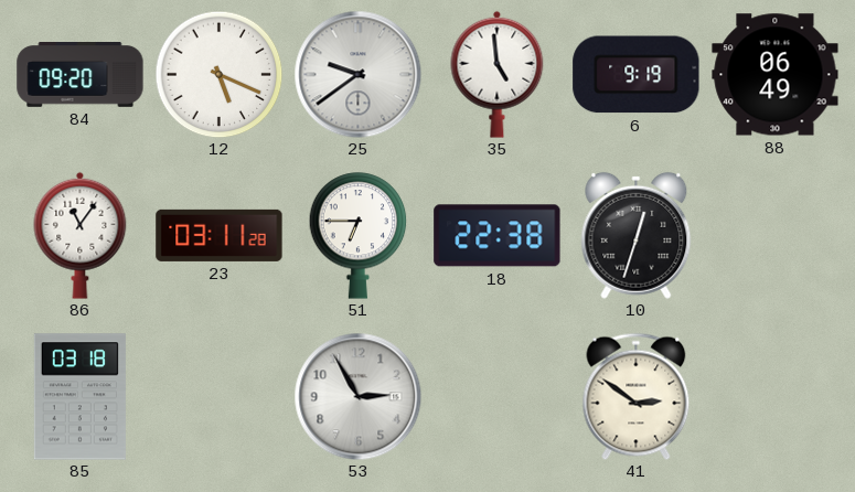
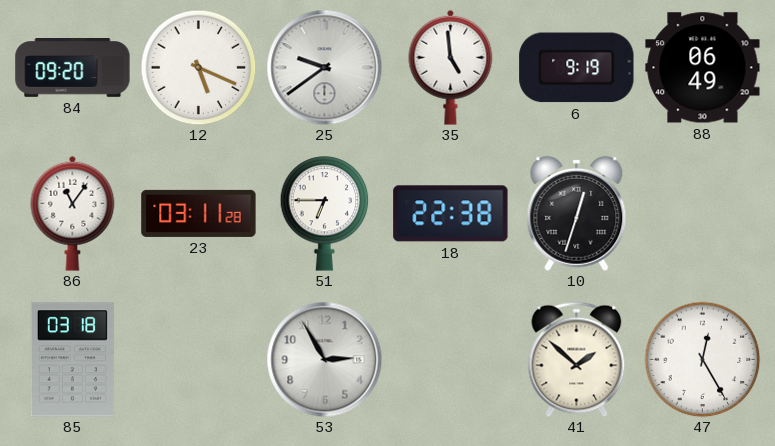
41: 2:51 -> 1:52 (577, 359)
47: none -> 12:25 (702, 359)
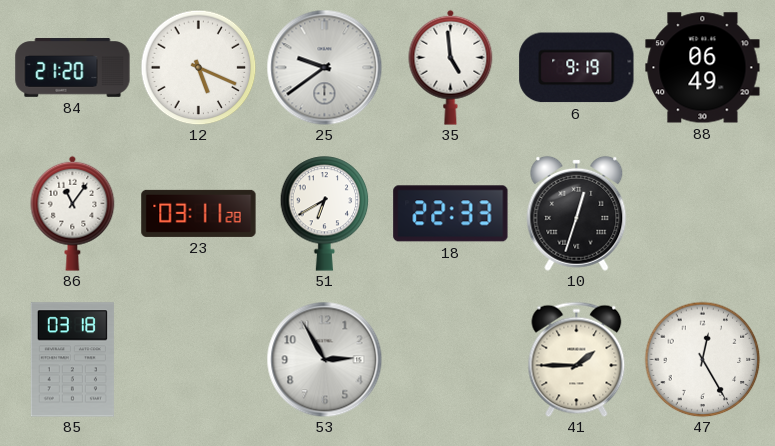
84: 09:20 -> 21:20 (73, 68)
51: 6:45 -> 6:40 (325, 214)
18: 22:38 -> 22:33 (451, 214)
41: 1:52 -> 1:45 (577, 359)
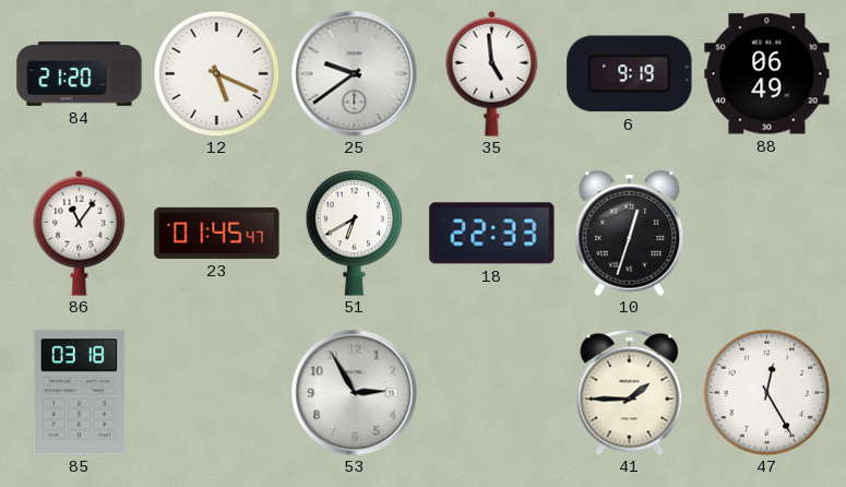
23: 03:11 -> 01:45 (217, 233)
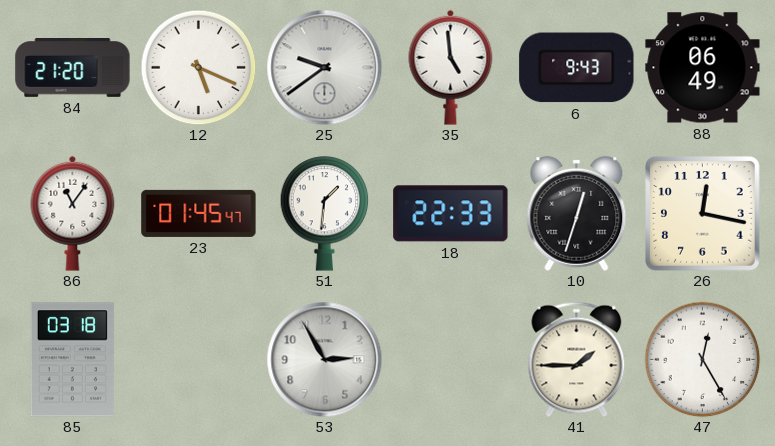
6: 9:19 -> 9:43 (577, 68)
51: 6:40 -> 1:31 (325, 214)
26: none -> 12:17 (703, 214)
